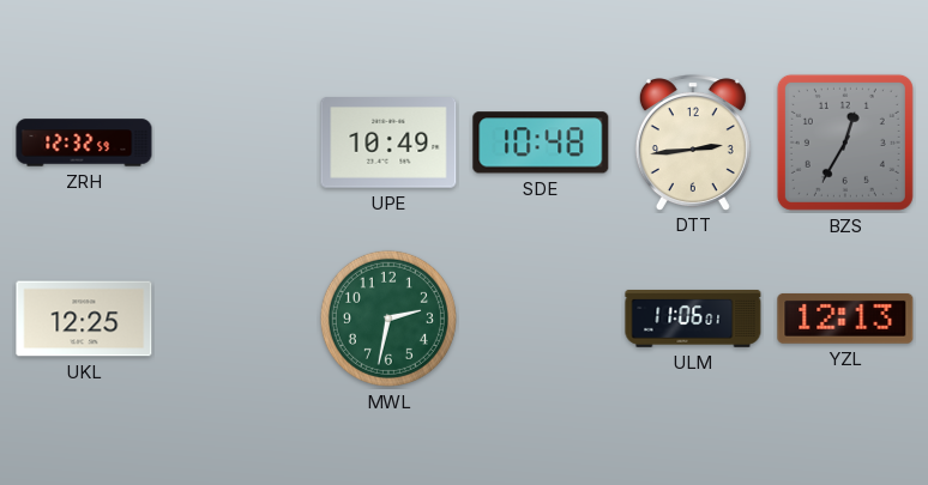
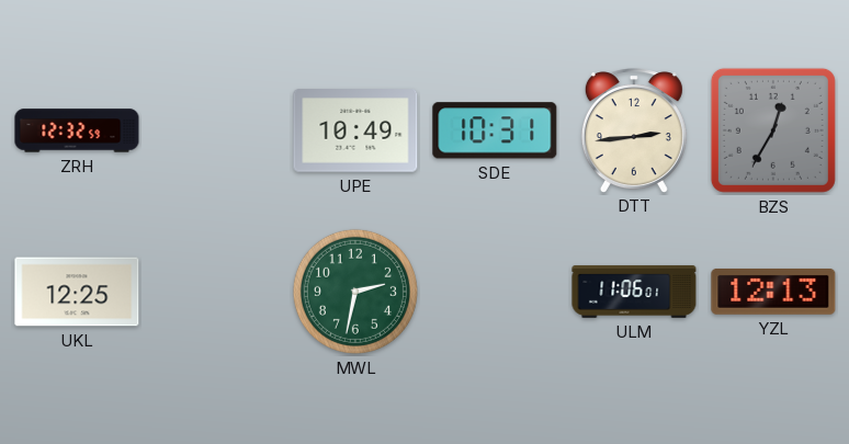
SDE: 10:48 -> 10:31 (495, 130)
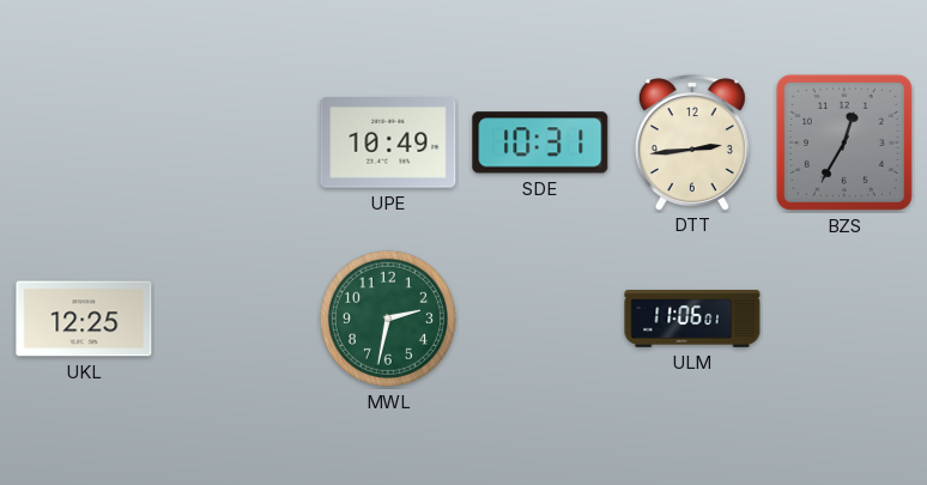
ZRH: 12:32 -> none (77, 130)
YZL: 12:13 -> none (773, 292)
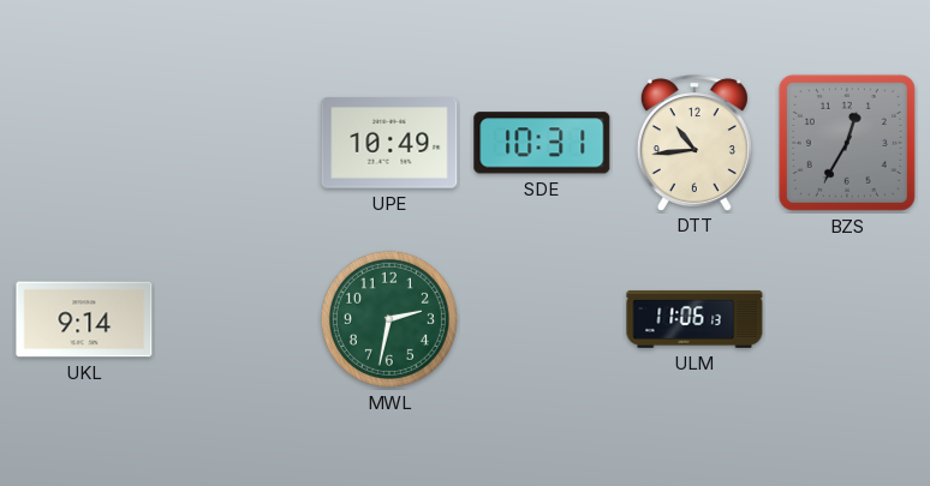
DTT: 2:44 -> 10:44 (694, 143)
UKL: 12:25 -> 9:14 (84, 319)
ULM: 11:06:01 -> 11:06:13 (694, 319)
